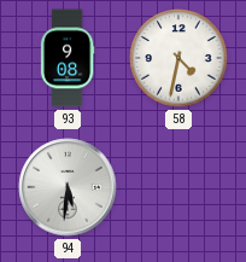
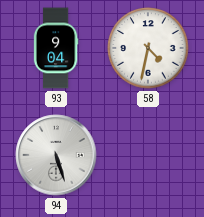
93: 9:08 -> 9:04 (56, 48)
94: 5:31 -> 5:27 (56, 155)
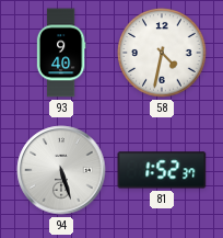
93: 9:04 -> 9:40 (61, 53)
81: none -> 1:52 (162, 170)
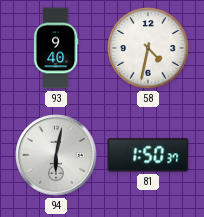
94: 5:27 -> 6:02 (56, 155)
81: 1:52 -> 1:50 (148, 155)
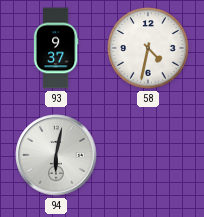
93: 9:40 -> 9:37 (56, 48)
81: 1:50 -> none (148, 155)
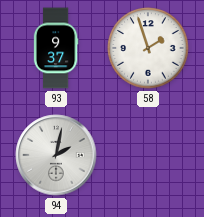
58: 4:32 -> 1:57 (148, 48)
94: 6:02 -> 2:02 (56, 155)
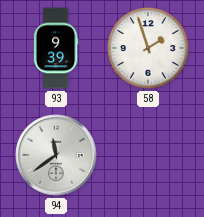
93: 9:37 -> 9:39 (56, 48)
94: 2:02 -> 11:39 (56, 155)
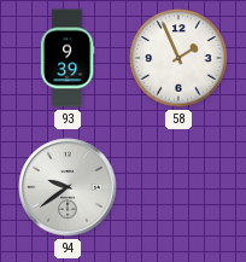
58: 1:57 -> 1:56 (178, 58)
94: 11:39 -> 9:39 (68, 187)
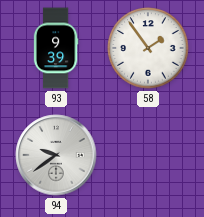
58: 1:56 -> 1:54 (148, 48)
